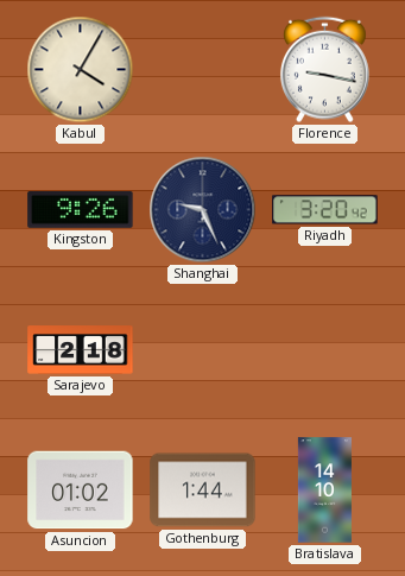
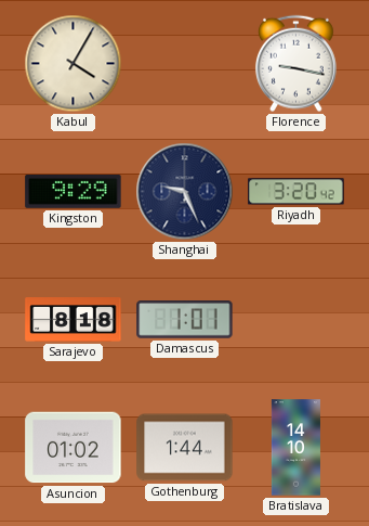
Kingston: 9:26 -> 9:29 (74, 191)
Sarajevo: 2:18 -> 8:18 (74, 320)
Damascus: none -> 1:01 (185, 320)
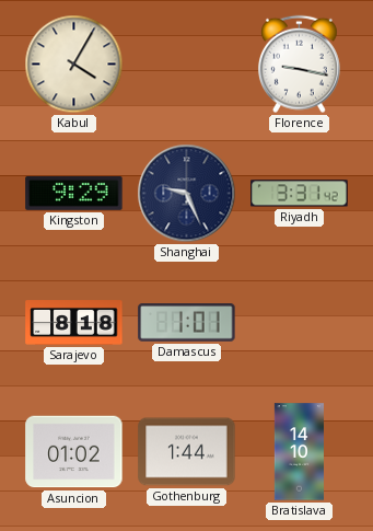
Riyadh: 3:20 -> 3:31 (300, 194)
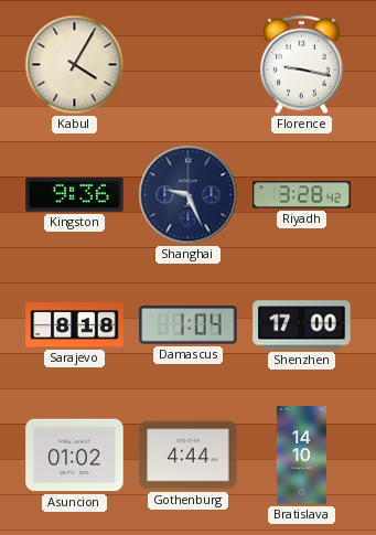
Kingston: 9:29 -> 9:36 (75, 194)
Riyadh: 3:31 -> 3:28 (302, 195)
Damascus: 1:01 -> 1:04 (189, 325)
Shenzhen: none -> 17:00 (302, 325)
Gothenburg: 1:44 -> 4:44 (189, 456)
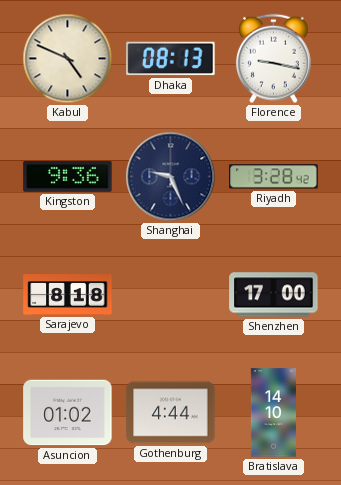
Kabul: 4:05 -> 4:49 (68, 59)
Dhaka: none -> 08:13 (171, 59)
Damascus: 1:04 -> none (189, 325)
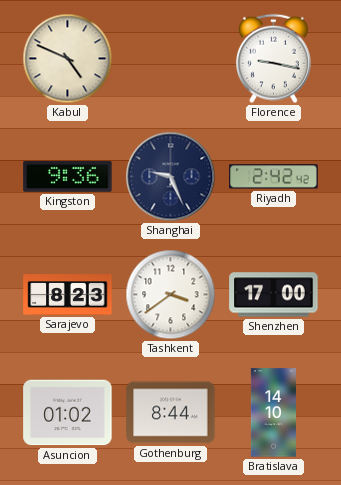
Dhaka: 08:13 -> none (171, 59)
Riyadh: 3:28 -> 2:42 (274, 177)
Sarajevo: 8:18 -> 8:23 (68, 295)
Tashkent: none -> 3:39 (171, 295)
Gothenburg: 4:44 -> 8:44 (171, 413)
